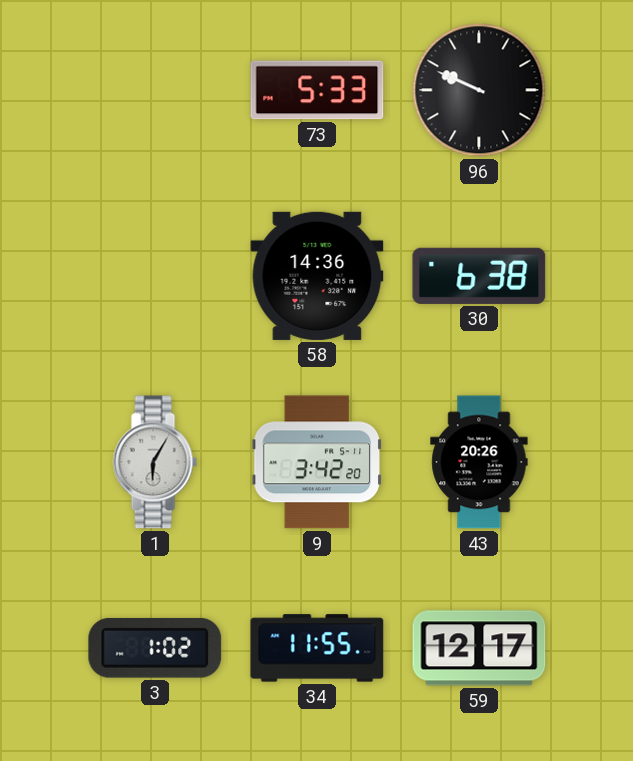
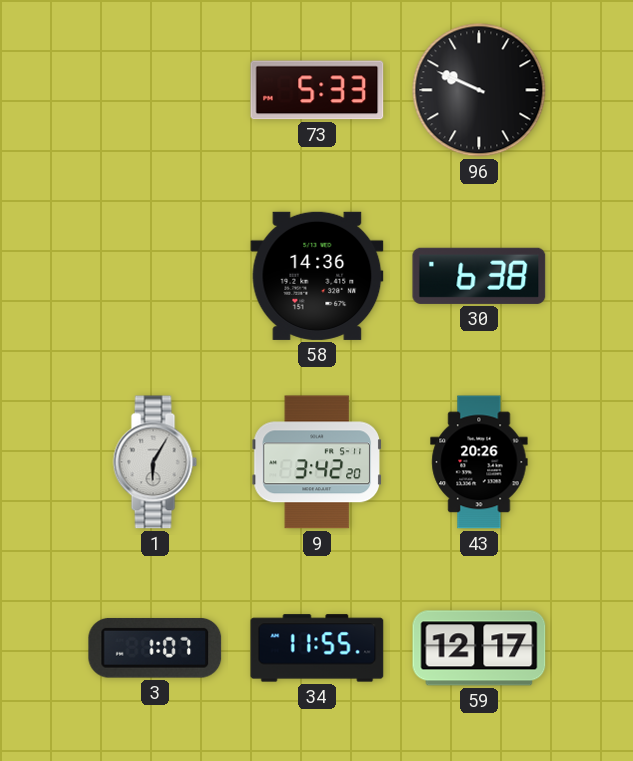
3: 1:02 -> 1:07 (155, 648)
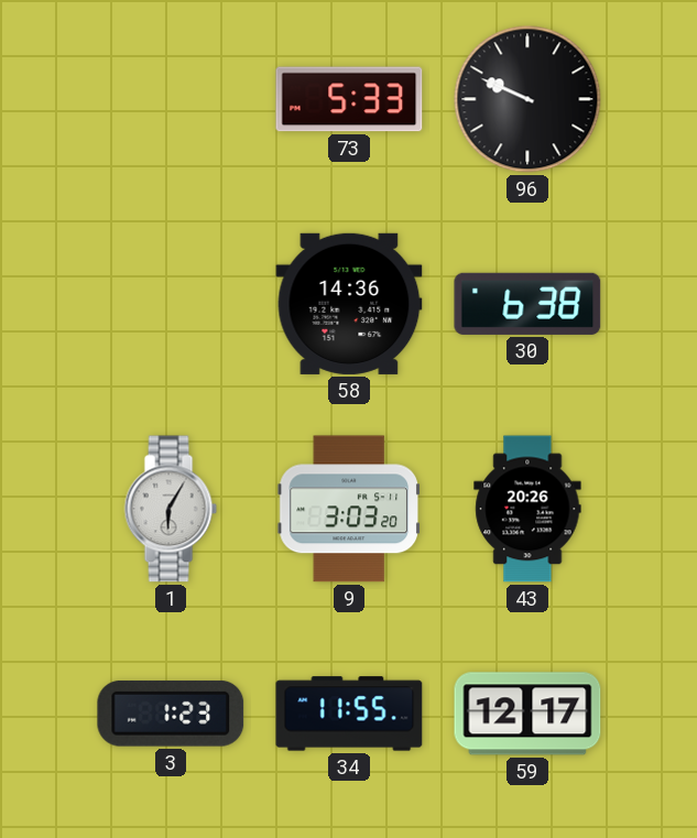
9: 3:42 -> 3:03 (348, 509)
3: 1:07 -> 1:23 (171, 714)
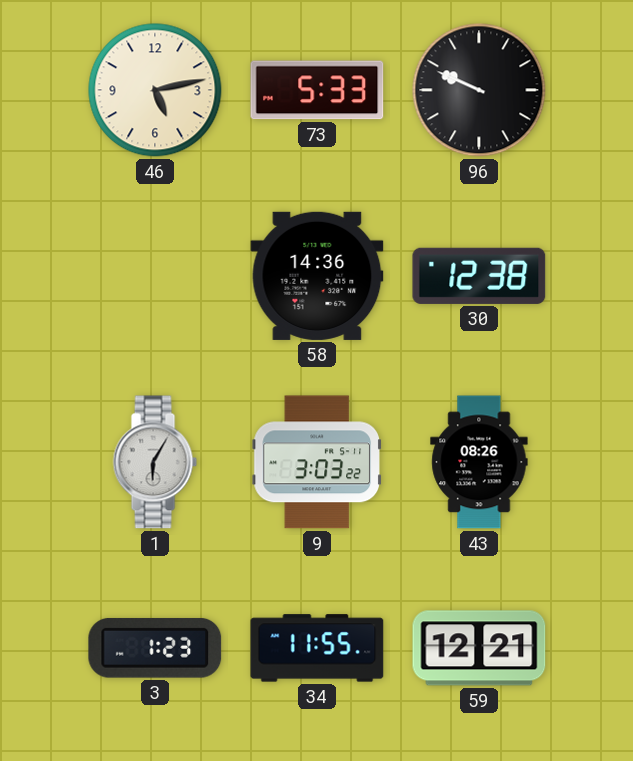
46: none -> 5:13 (155, 90)
30: 6:38 -> 12:38 (479, 276)
9: 3:03:20 -> 3:03:22 (316, 462)
43: 20:26 -> 08:26 (479, 462)
59: 12:17 -> 12:21 (479, 648)
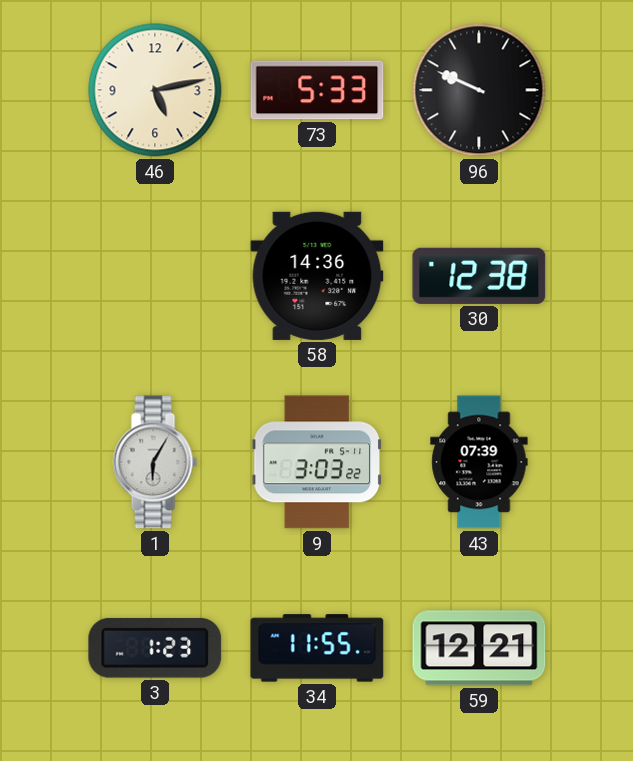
43: 08:26 -> 07:39 (479, 462)
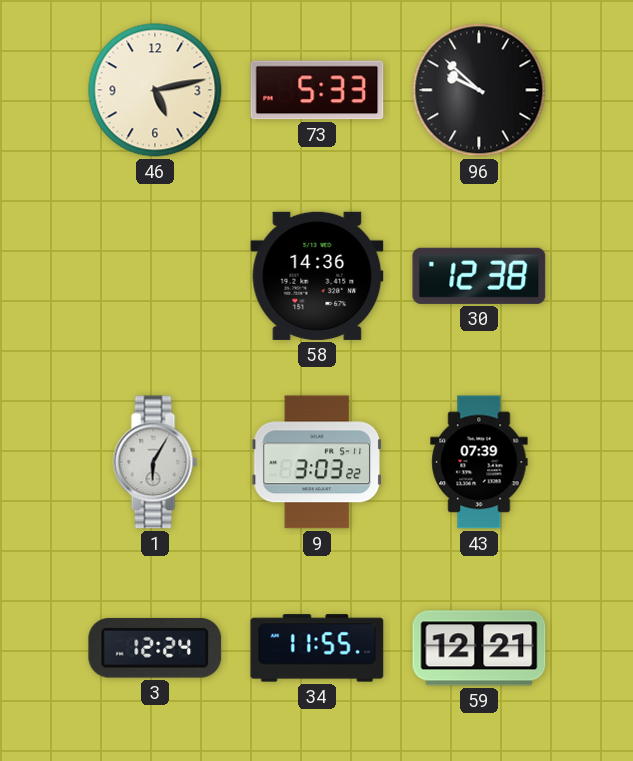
96: 9:49 -> 9:52 (479, 90)
3: 1:23 -> 12:24 (155, 648)
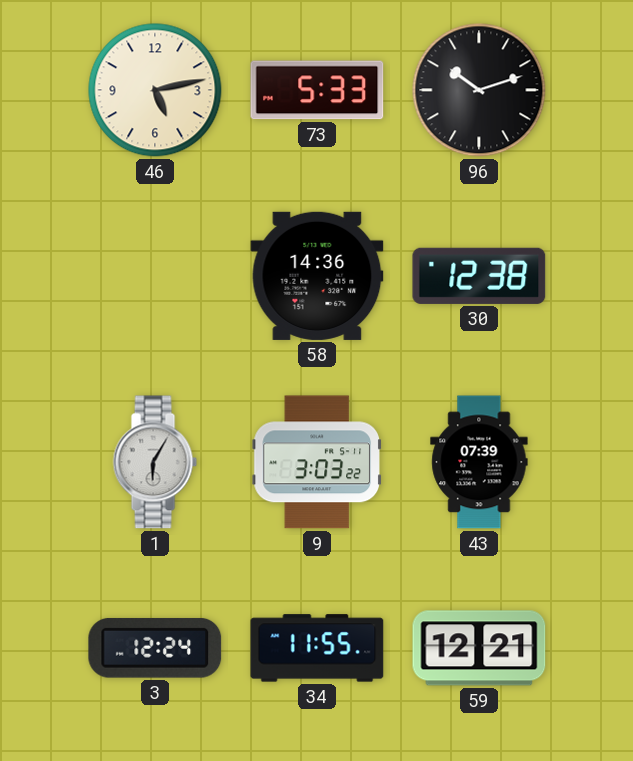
96: 9:52 -> 10:12 (479, 90)
